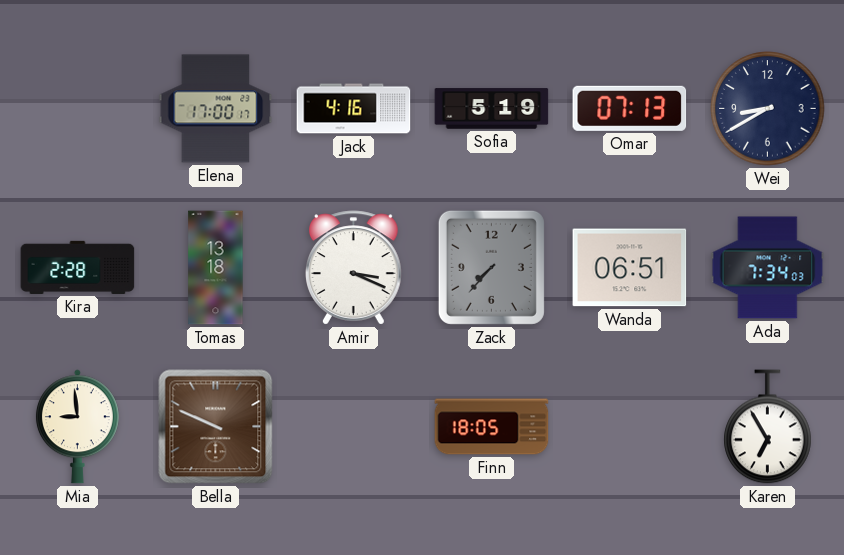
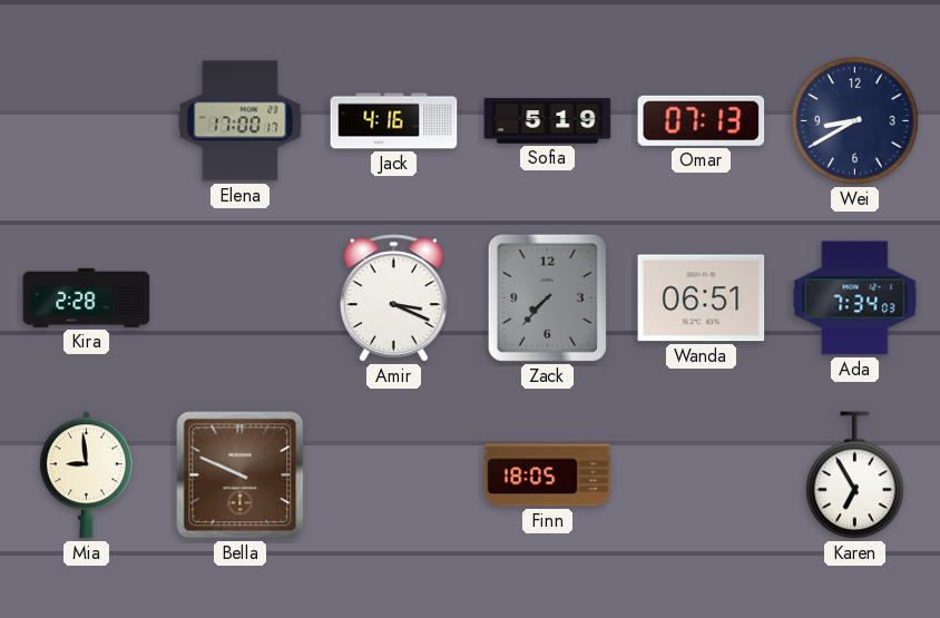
Tomas: 13:18 -> none (216, 268)
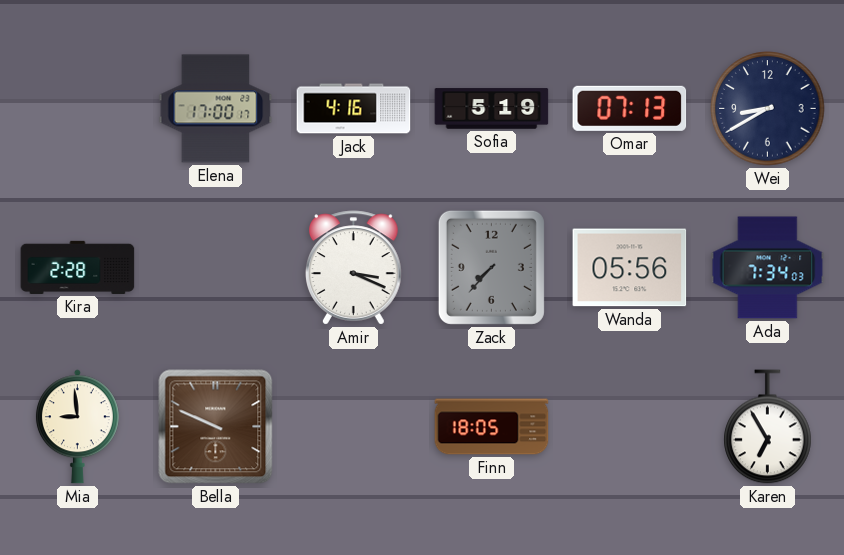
Wanda: 06:51 -> 05:56 (630, 268)
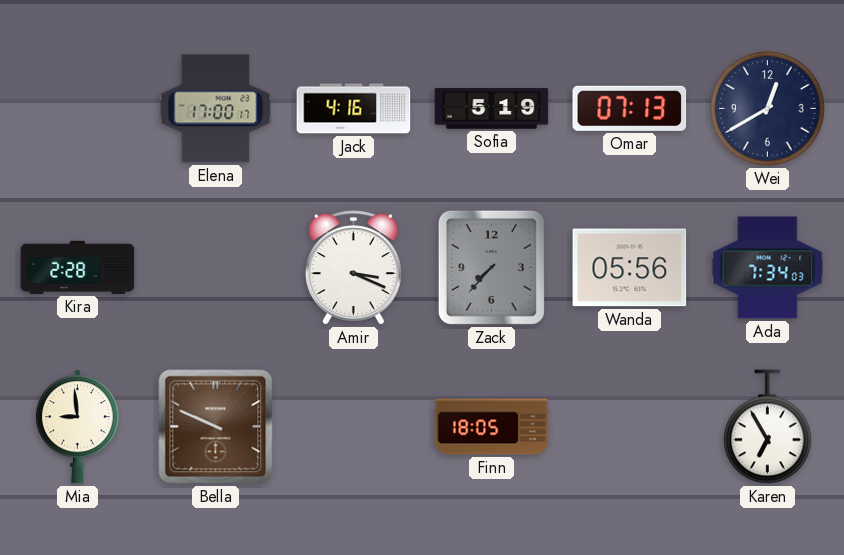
Wei: 8:40 -> 12:40 (768, 109)
